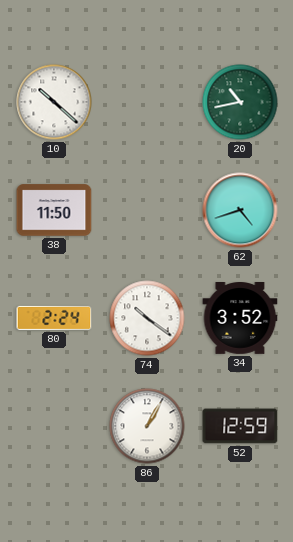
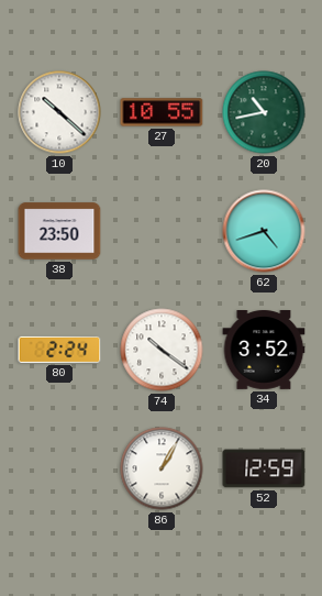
27: none -> 10:55 (162, 112)
38: 11:50 -> 23:50 (59, 231)
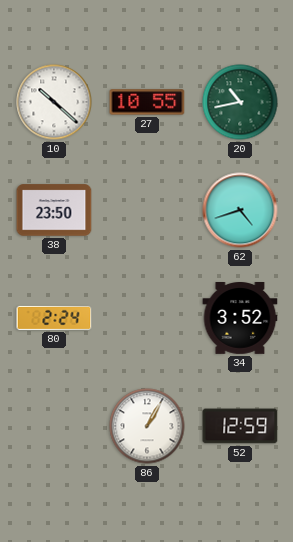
74: 10:21 -> none (162, 350)
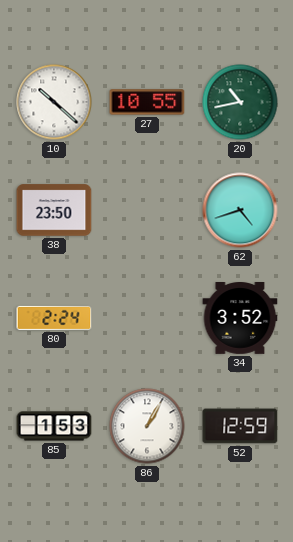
85: none -> 1:53 (54, 426)
